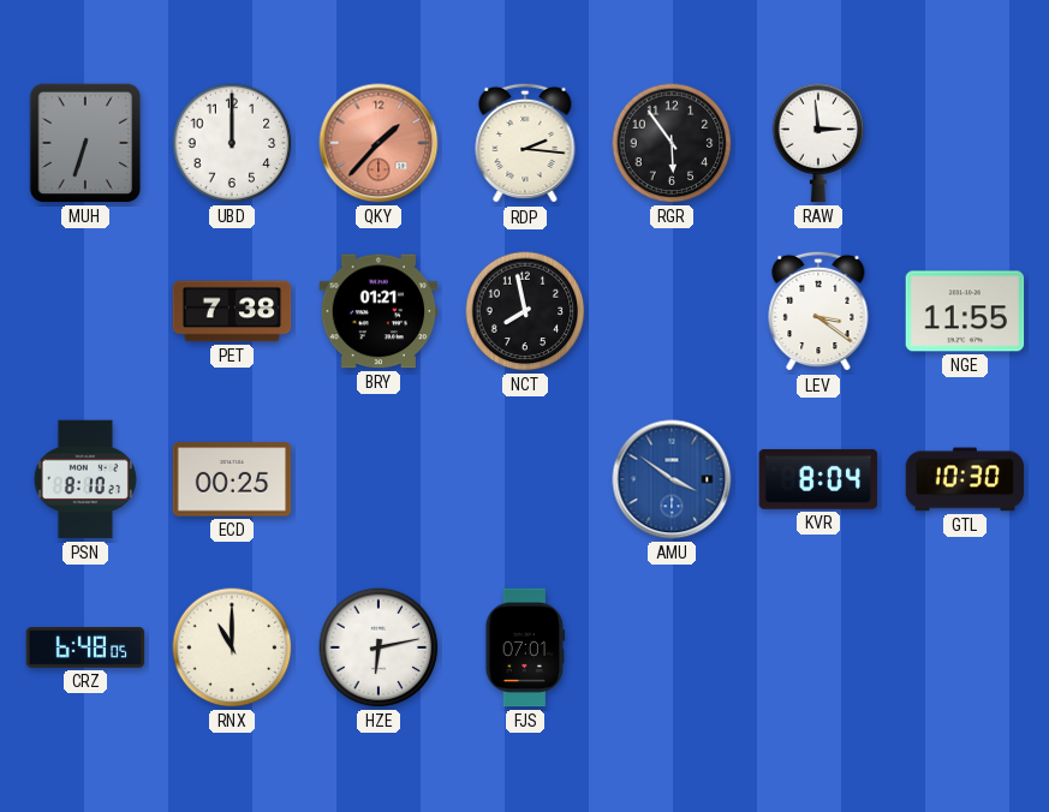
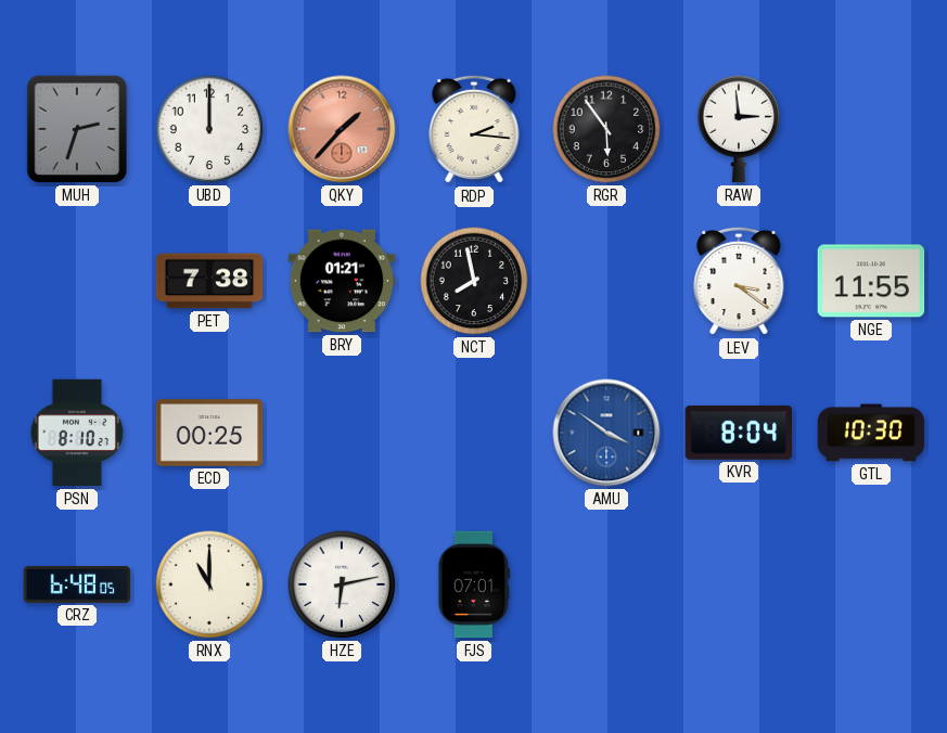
MUH: 6:33 -> 2:33 (77, 129)
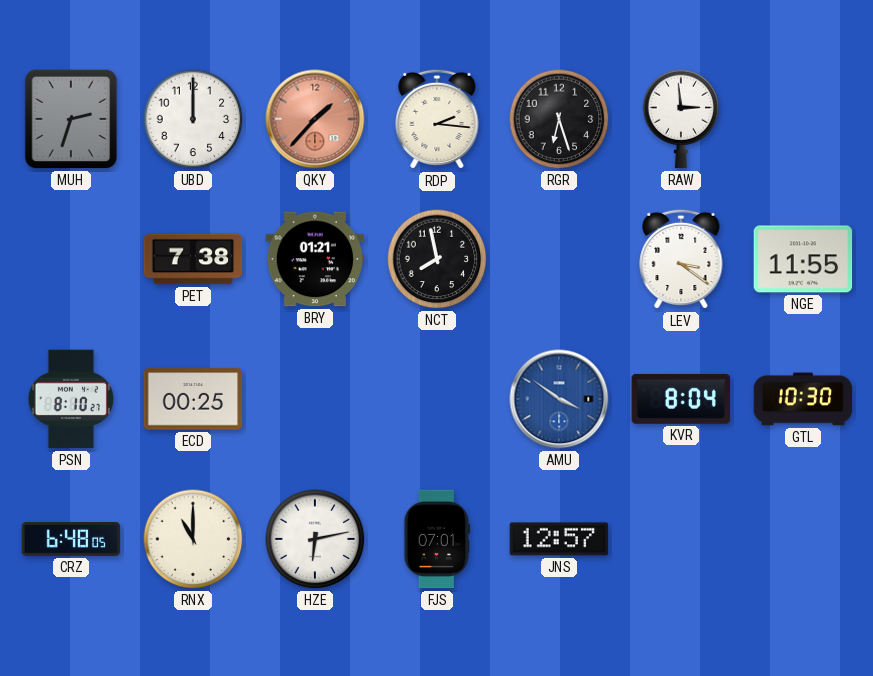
RGR: 5:54 -> 6:27 (559, 119)
JNS: none -> 12:57 (559, 539)
